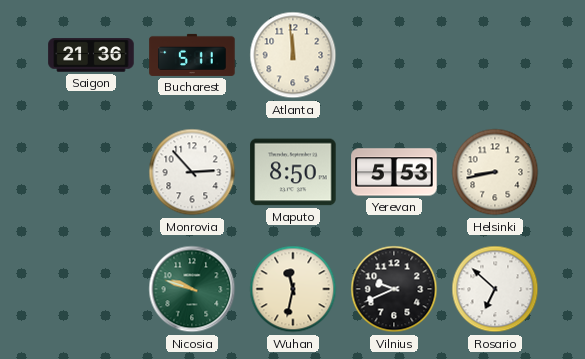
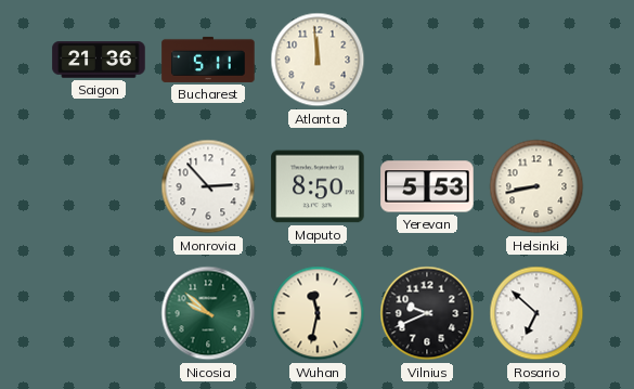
Nicosia: 9:48 -> 9:52 (208, 313)
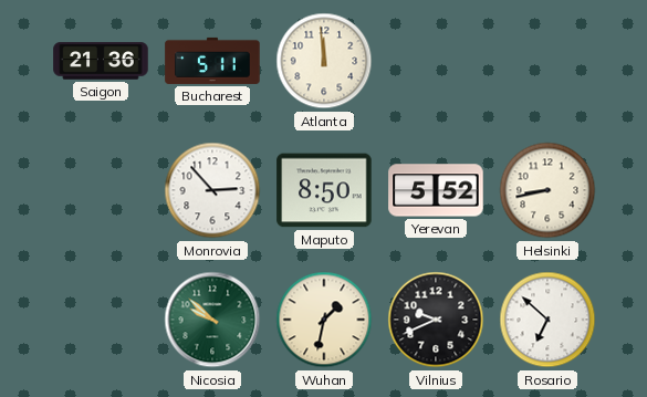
Yerevan: 5:53 -> 5:52 (436, 190)
Wuhan: 11:32 -> 1:32 (324, 320)
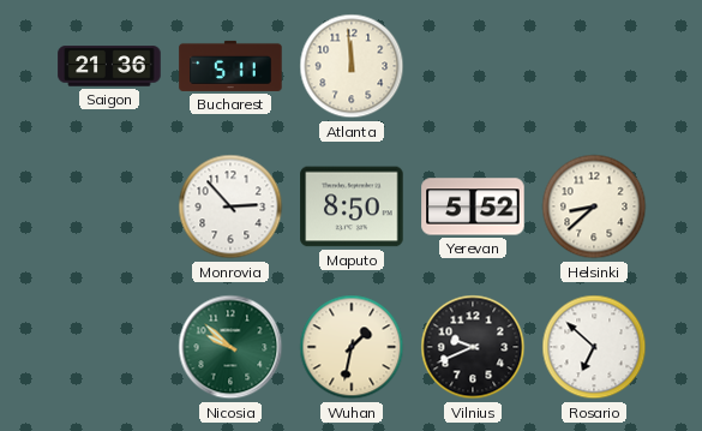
Helsinki: 8:43 -> 8:38 (594, 206)
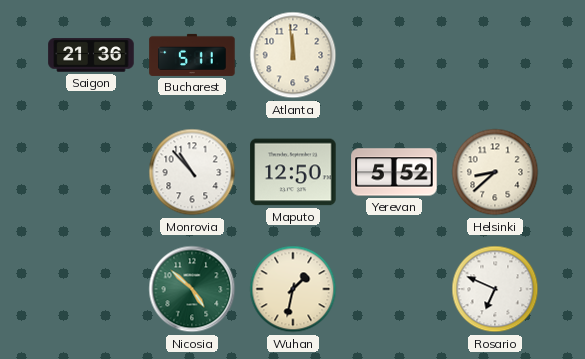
Monrovia: 2:53 -> 10:53 (192, 172)
Maputo: 8:50 -> 12:50 (293, 172)
Nicosia: 9:52 -> 4:52 (192, 289)
Vilnius: 9:41 -> none (473, 347)
Rosario: 6:52 -> 6:49 (495, 289)
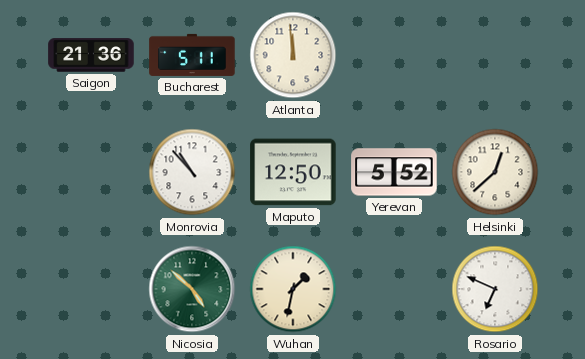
Helsinki: 8:38 -> 12:38 (495, 172)
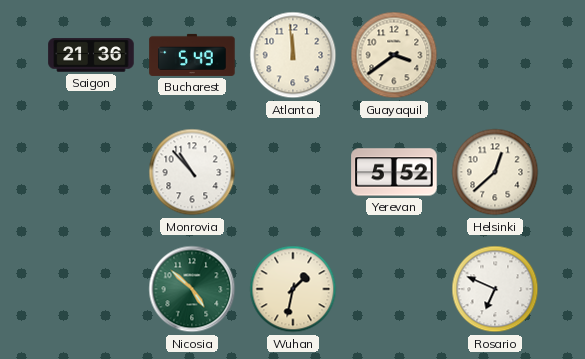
Bucharest: 5:11 -> 5:49 (192, 55)
Guayaquil: none -> 3:39 (394, 55)
Maputo: 12:50 -> none (293, 172)
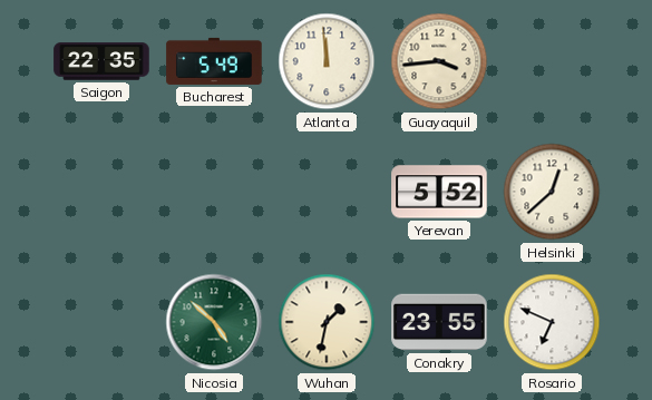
Saigon: 21:36 -> 22:35 (101, 61)
Guayaquil: 3:39 -> 3:44 (439, 61)
Monrovia: 10:53 -> none (192, 172)
Conakry: none -> 23:55 (439, 322)
